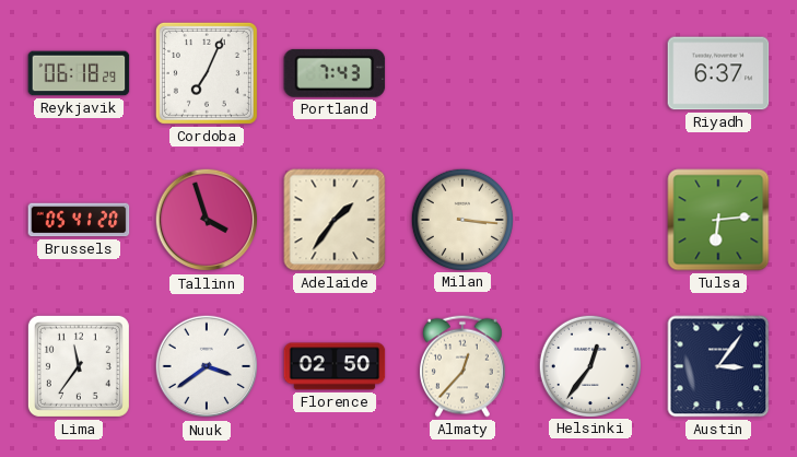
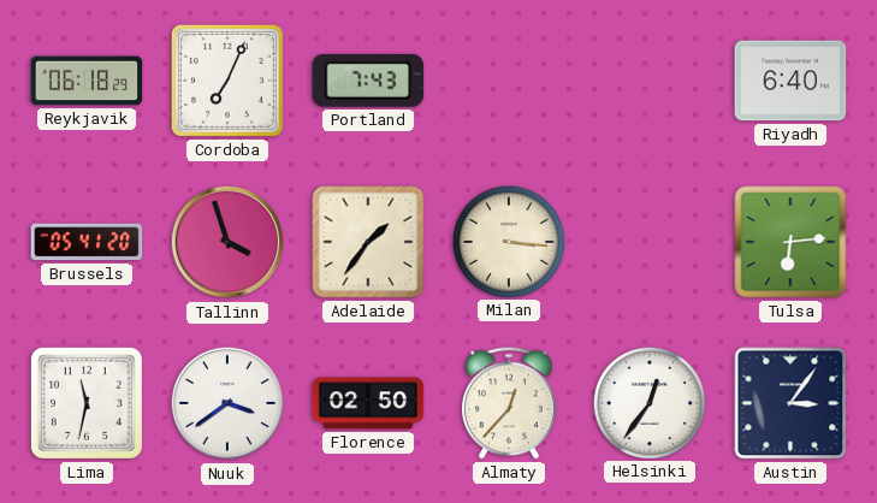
Riyadh: 6:37 -> 6:40 (790, 81)
Lima: 11:36 -> 11:32 (87, 403)
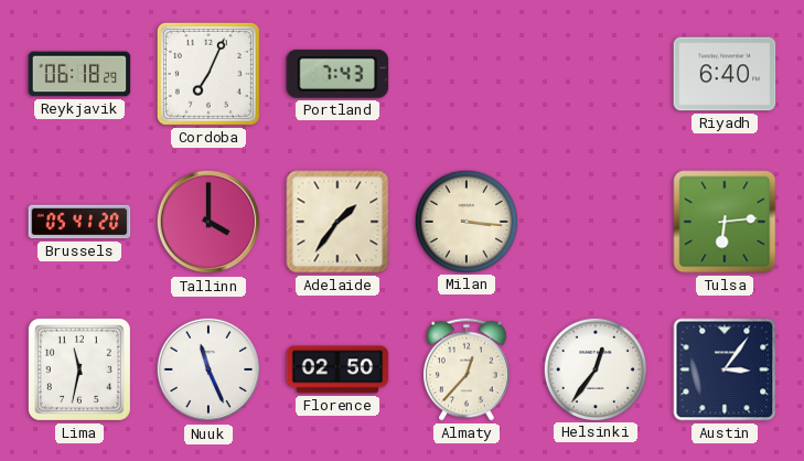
Tallinn: 3:57 -> 4:00 (208, 222)
Nuuk: 3:39 -> 11:26 (208, 369)
